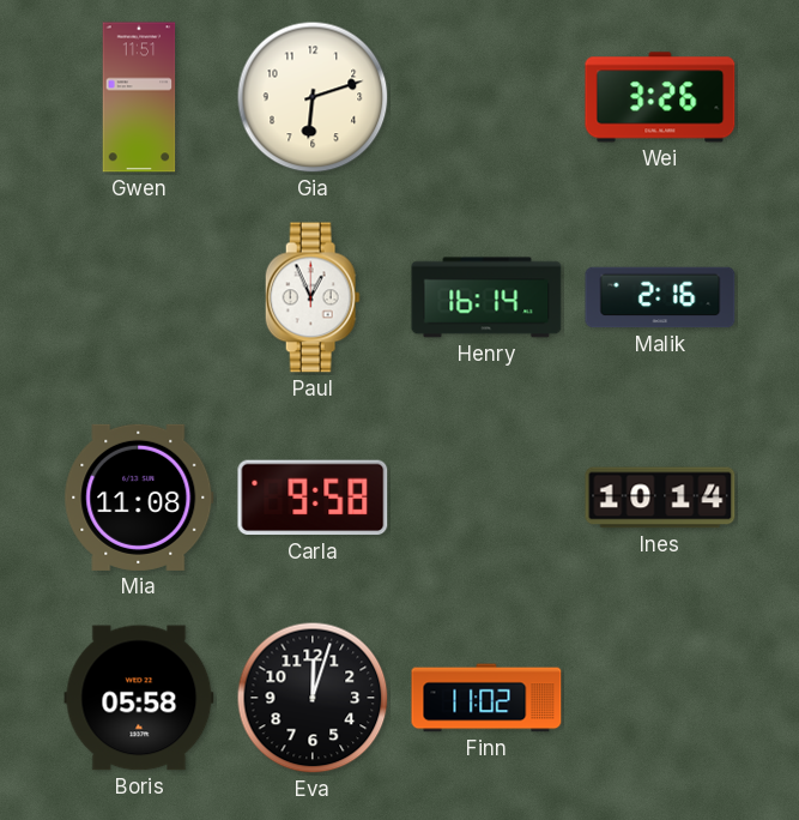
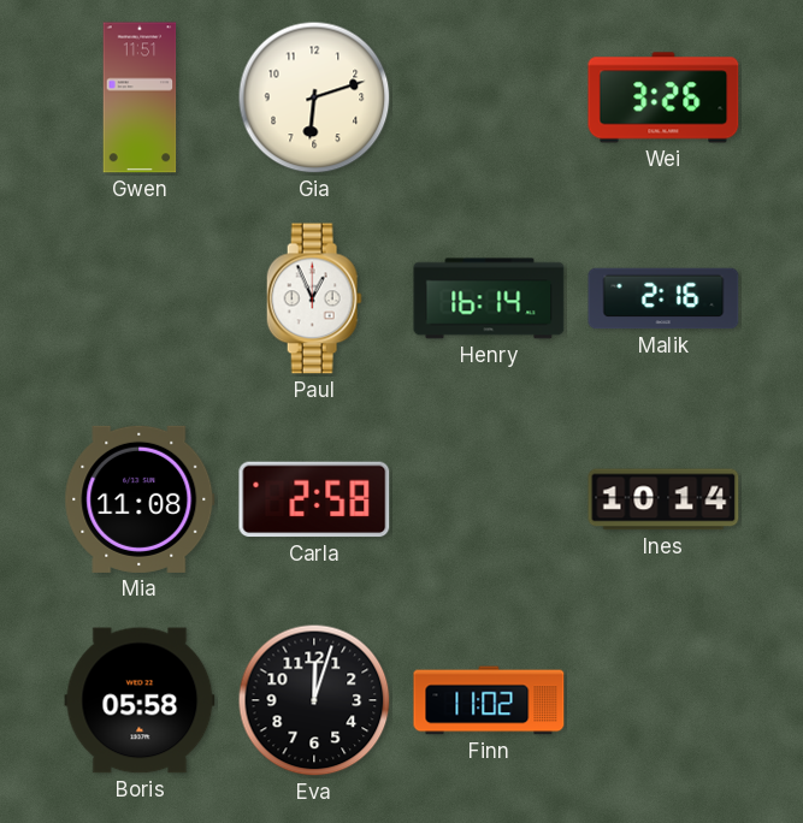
Carla: 9:58 -> 2:58 (314, 499)
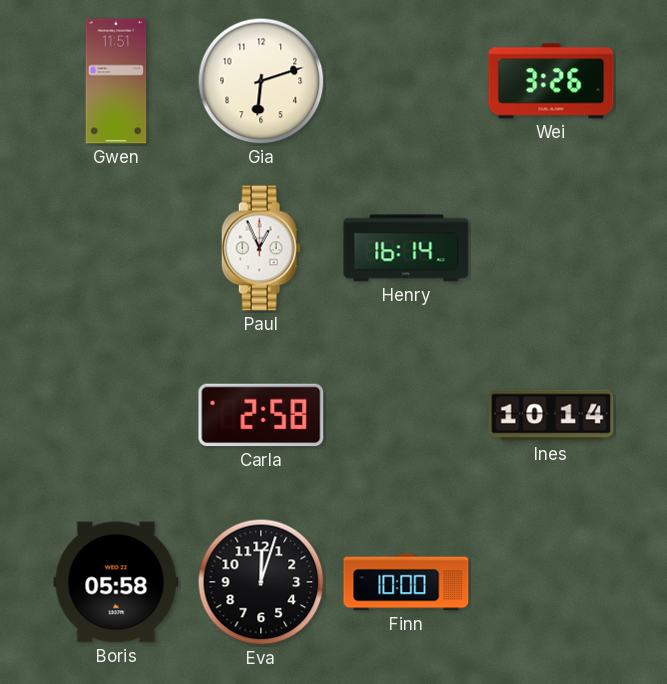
Malik: 2:16 -> none (663, 298)
Mia: 11:08 -> none (140, 499)
Finn: 11:02 -> 10:00 (406, 582)
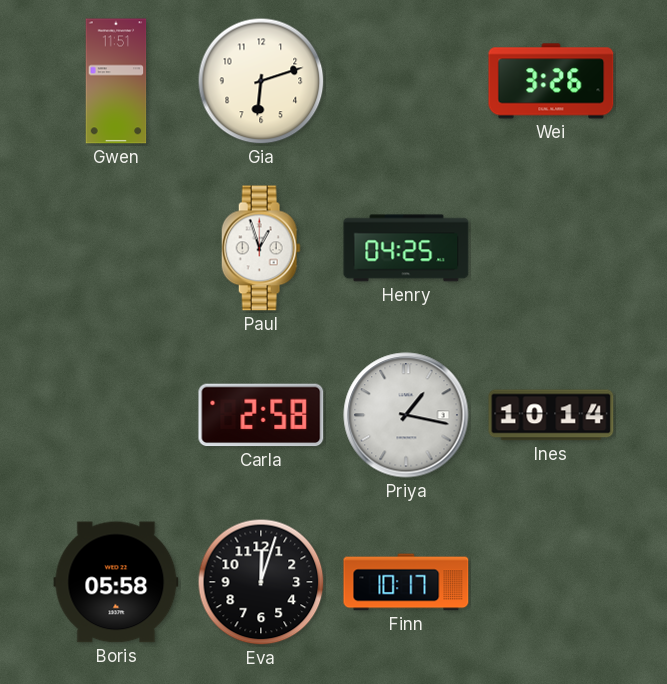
Paul: 12:56 -> 12:57 (261, 248)
Henry: 16:14 -> 04:25 (406, 248)
Priya: none -> 1:17 (406, 415)
Finn: 10:00 -> 10:17 (406, 582)
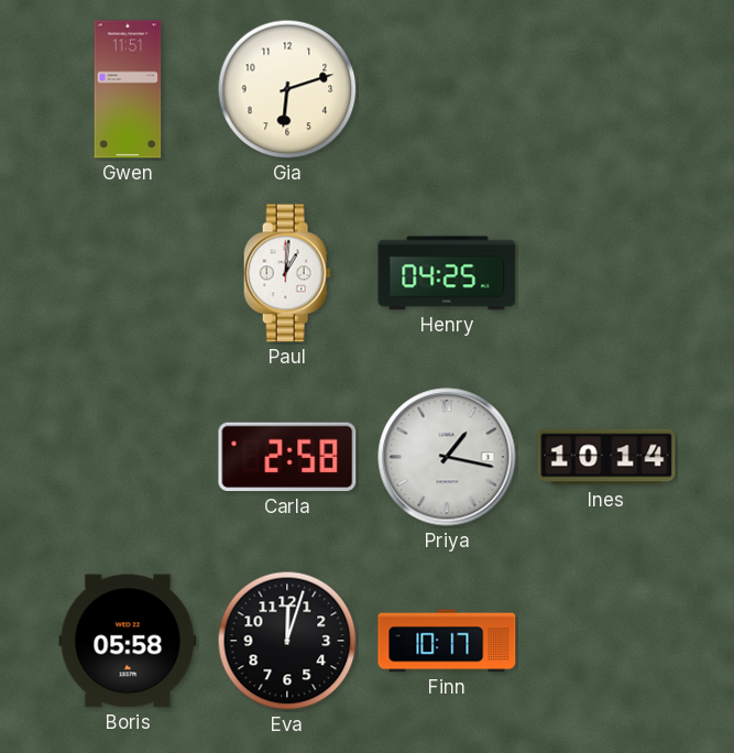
Wei: 3:26 -> none (551, 81)
Paul: 12:57 -> 1:01 (287, 273)
